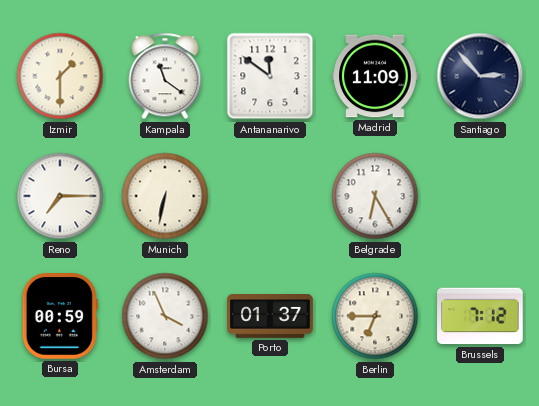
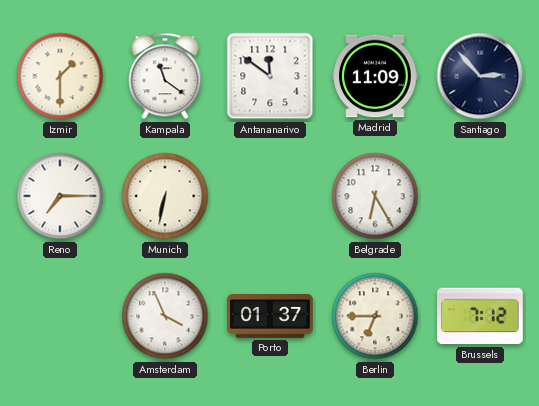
Bursa: 00:59 -> none (60, 316)
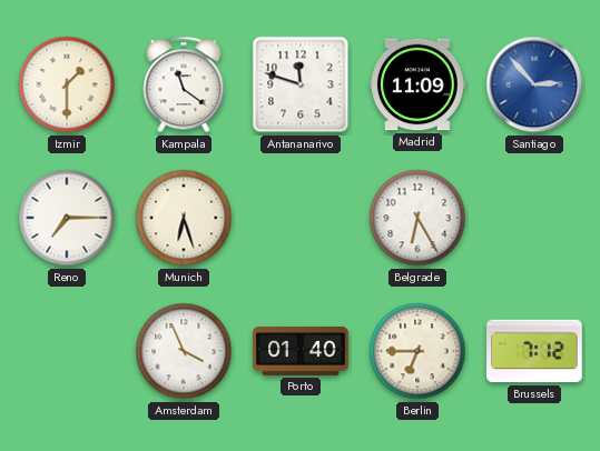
Antananarivo: 11:51 -> 11:48 (301, 84)
Santiago dial: navy -> blue (534, 84)
Munich: 6:32 -> 6:27 (184, 218)
Porto: 01:37 -> 01:40 (301, 352)
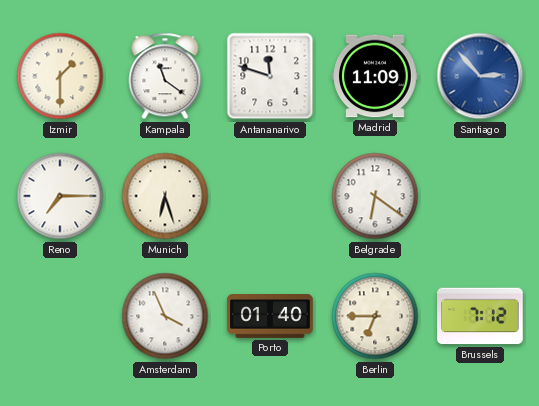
Belgrade: 6:25 -> 6:21 (375, 196)
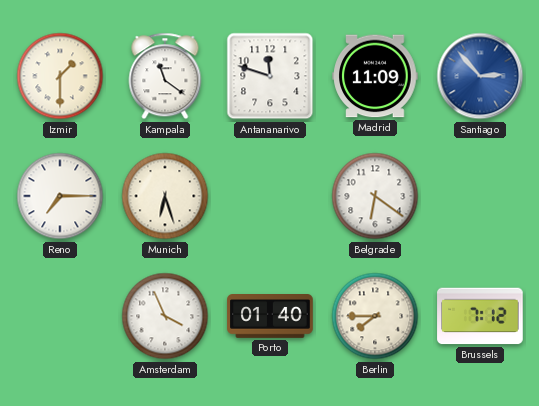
Berlin: 6:45 -> 7:45 (375, 316)
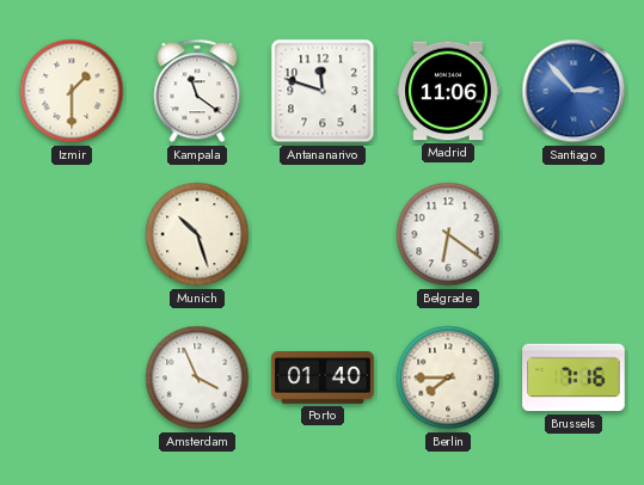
Madrid: 11:09 -> 11:06 (448, 91)
Reno: 7:15 -> none (60, 196)
Munich: 6:27 -> 10:27 (197, 234)
Brussels: 7:12 -> 7:16 (574, 377)
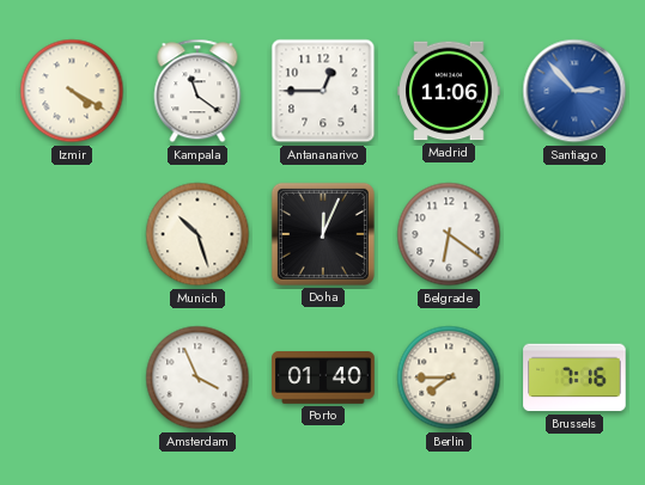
Izmir: 1:30 -> 4:20 (72, 91)
Antananarivo: 11:48 -> 12:45 (323, 91)
Doha: none -> 12:04 (323, 234)
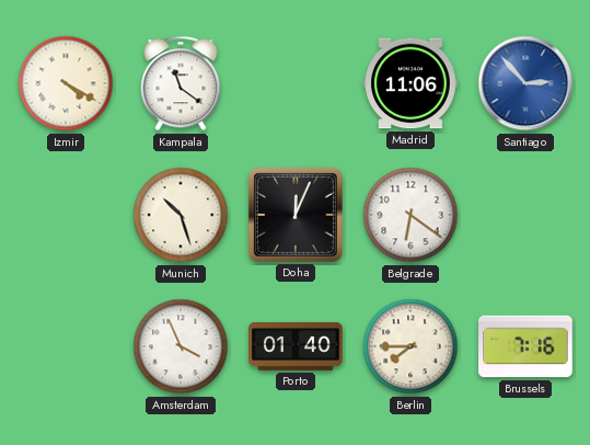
Antananarivo: 12:45 -> none (323, 91)
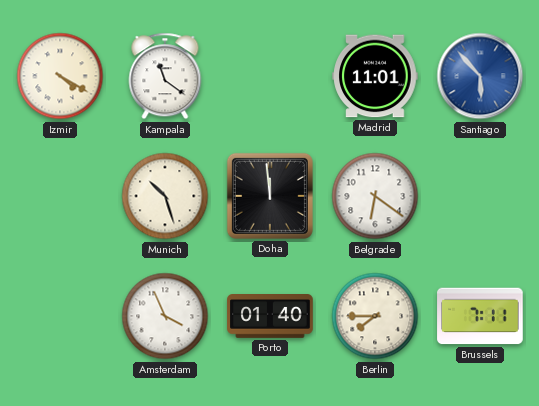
Madrid: 11:06 -> 11:01 (375, 76)
Santiago: 2:53 -> 5:53 (480, 76)
Doha: 12:04 -> 11:59 (270, 196)
Brussels: 7:16 -> 7:11 (480, 316)
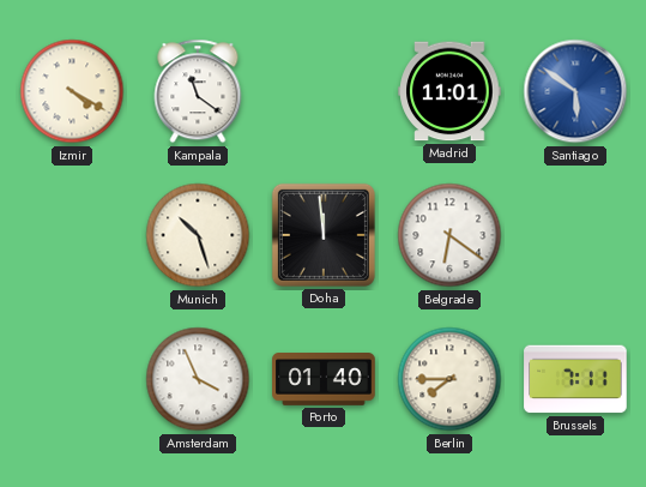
Santiago: 5:53 -> 5:51 (575, 91)
